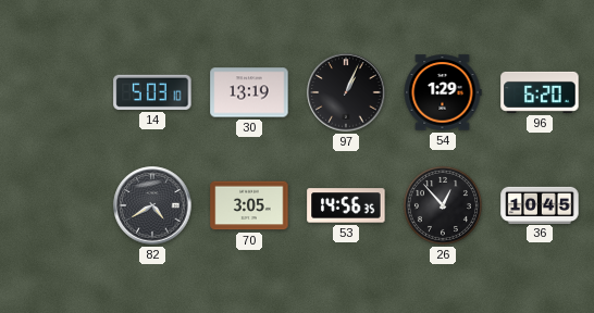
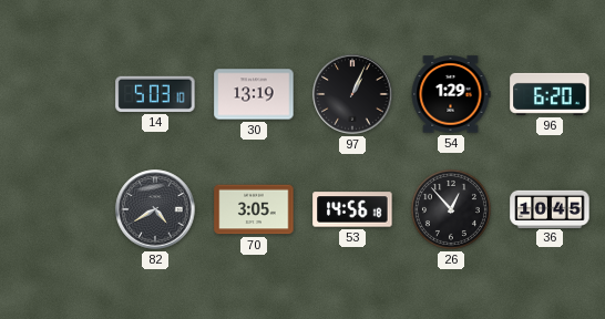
53: 14:56:35 -> 14:56:18 (352, 209)
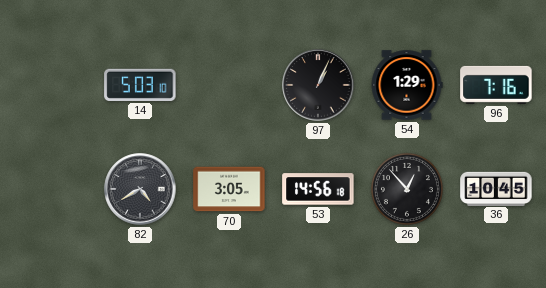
30: 13:19 -> none (254, 94)
96: 6:20 -> 7:16 (496, 85)
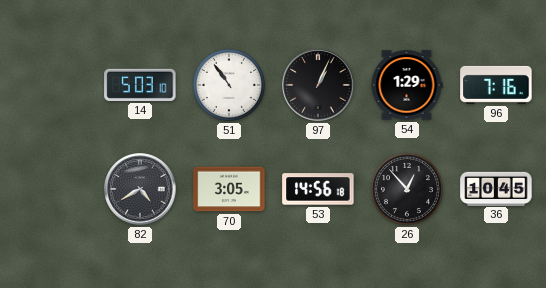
51: none -> 10:54 (229, 85)
